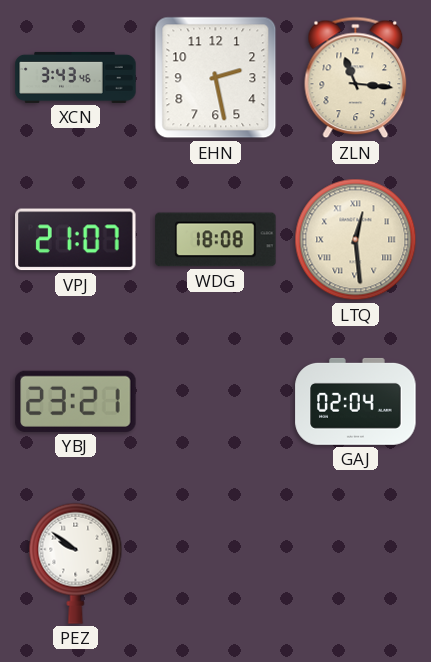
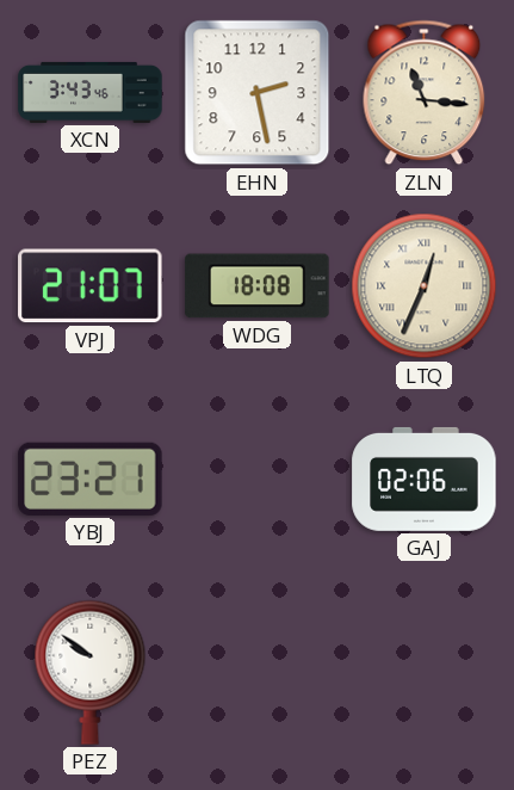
LTQ: 12:29 -> 12:34 (425, 286)
GAJ: 02:04 -> 02:06 (425, 479)
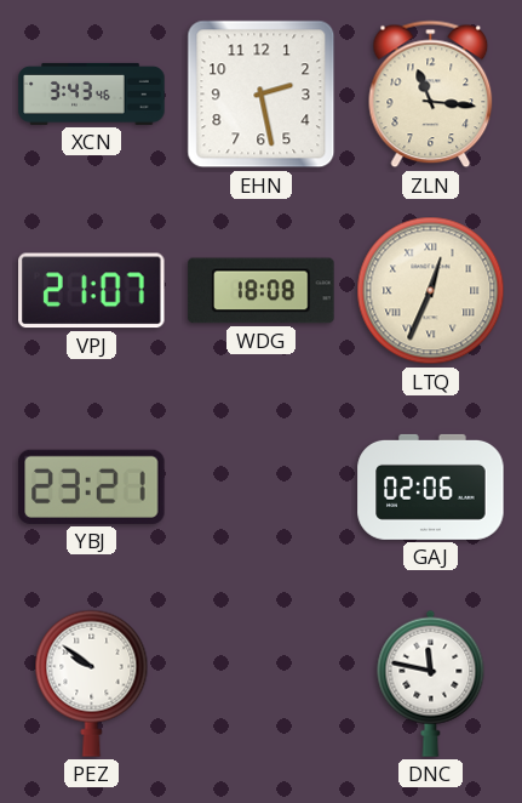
DNC: none -> 11:47 (431, 683)
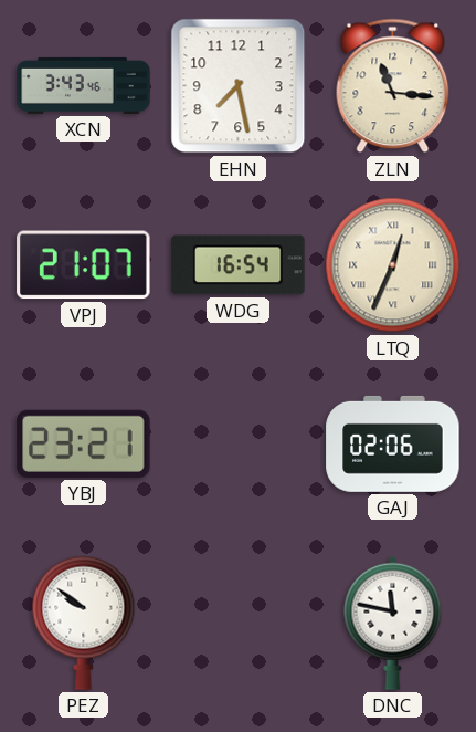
EHN: 2:28 -> 7:28 (239, 86)
WDG: 18:08 -> 16:54 (239, 265)
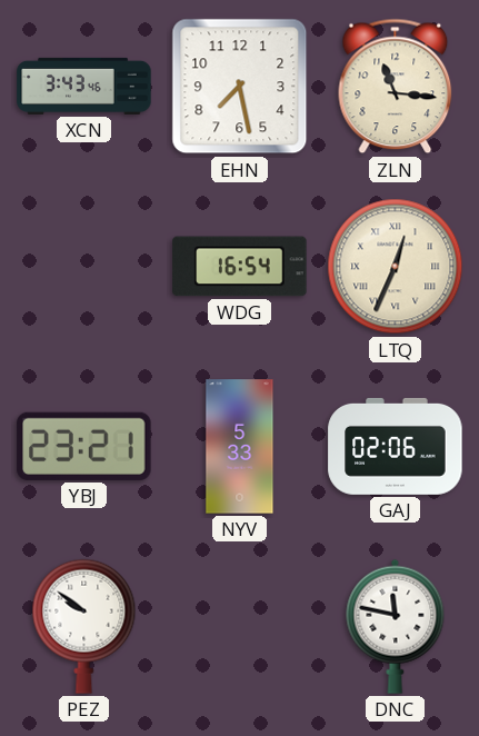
VPJ: 21:07 -> none (84, 265)
NYV: none -> 5:33 (240, 447)
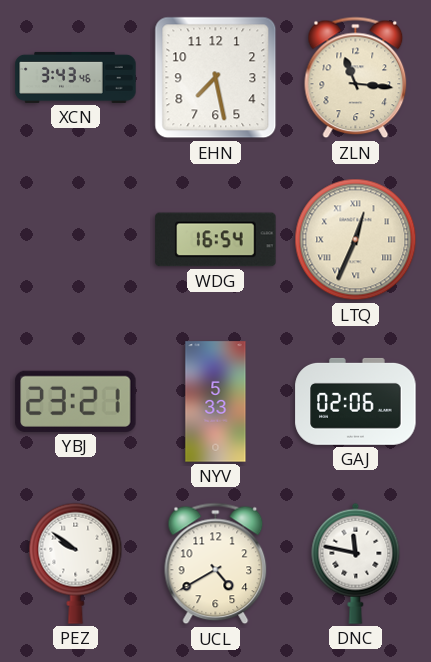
UCL: none -> 4:40 (216, 564)
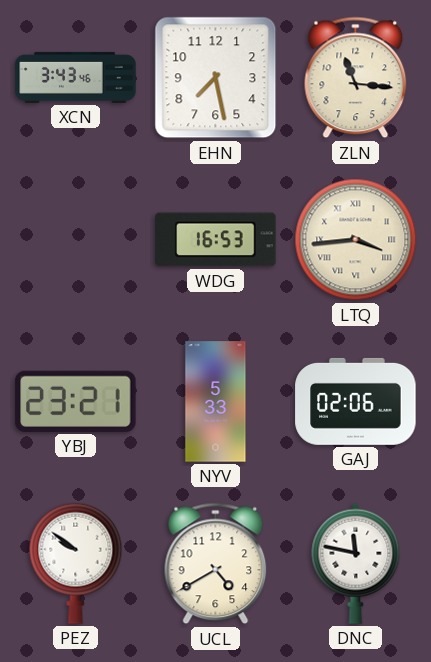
WDG: 16:54 -> 16:53 (216, 240)
LTQ: 12:34 -> 3:44 (356, 240)
